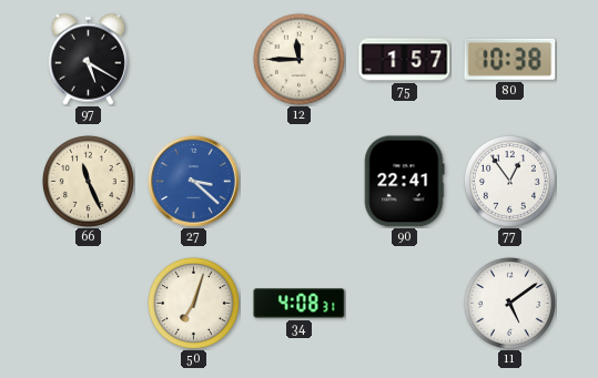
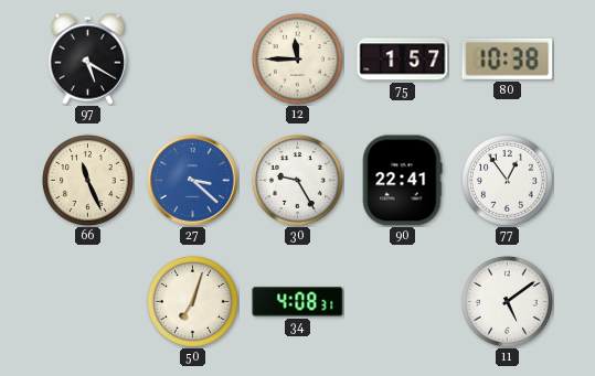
30: none -> 9:25 (297, 180)
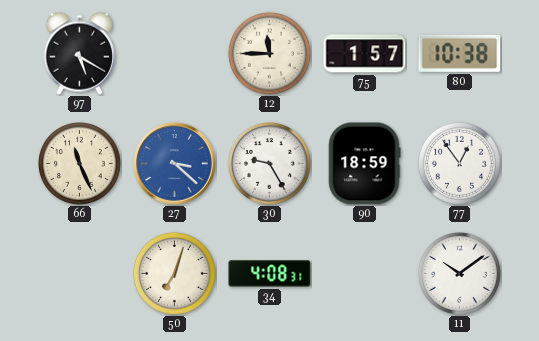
90: 22:41 -> 18:59 (364, 164)
11: 5:09 -> 10:09 (459, 273)
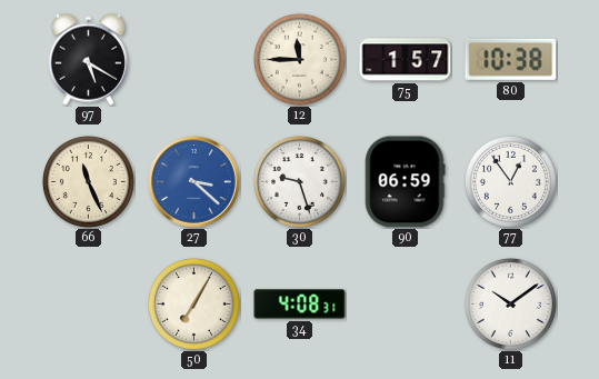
30: 9:25 -> 9:27 (299, 181)
90: 18:59 -> 06:59 (405, 182)
50: 7:03 -> 7:05 (193, 303)
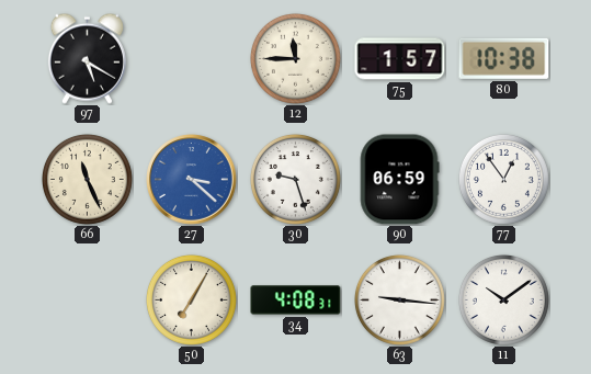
63: none -> 9:16 (399, 299)
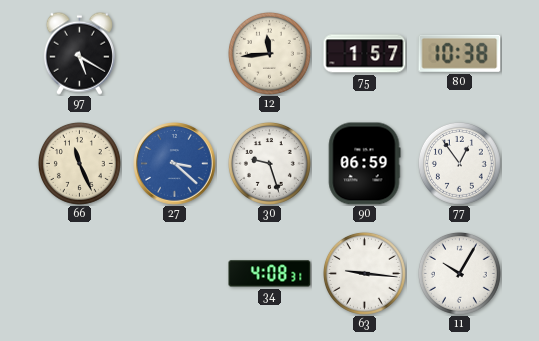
12: 11:45 -> 11:44 (269, 53)
50: 7:05 -> none (191, 299)
11: 10:09 -> 10:05 (459, 273)
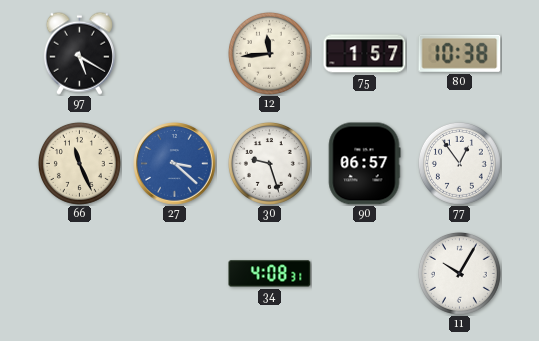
90: 06:59 -> 06:57 (364, 164)
63: 9:16 -> none (364, 273)
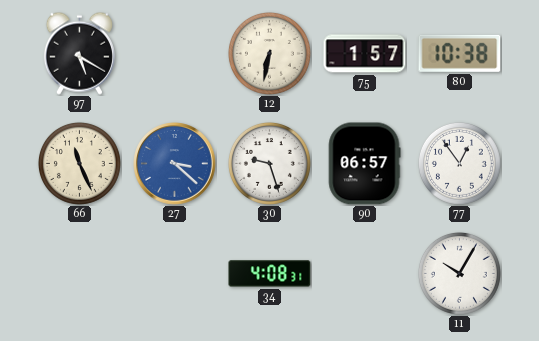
12: 11:44 -> 6:32 (269, 53)
